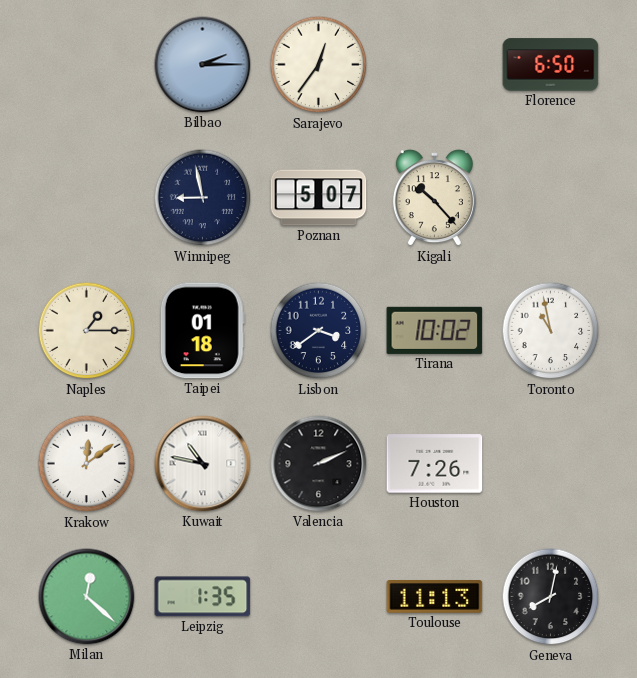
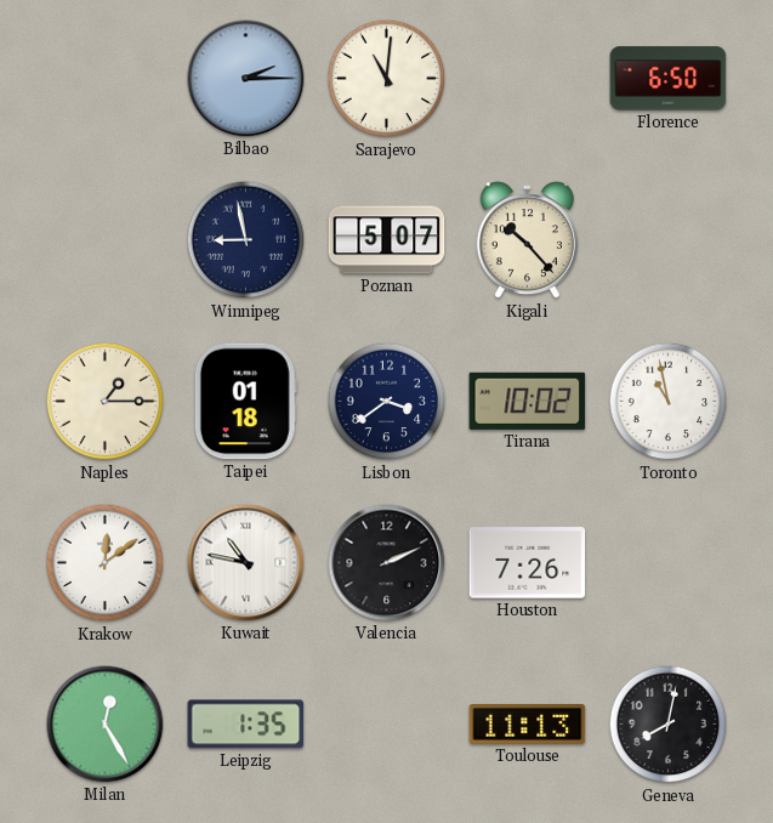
Sarajevo: 12:36 -> 11:01 (387, 79)
Milan: 12:22 -> 12:25 (106, 725)
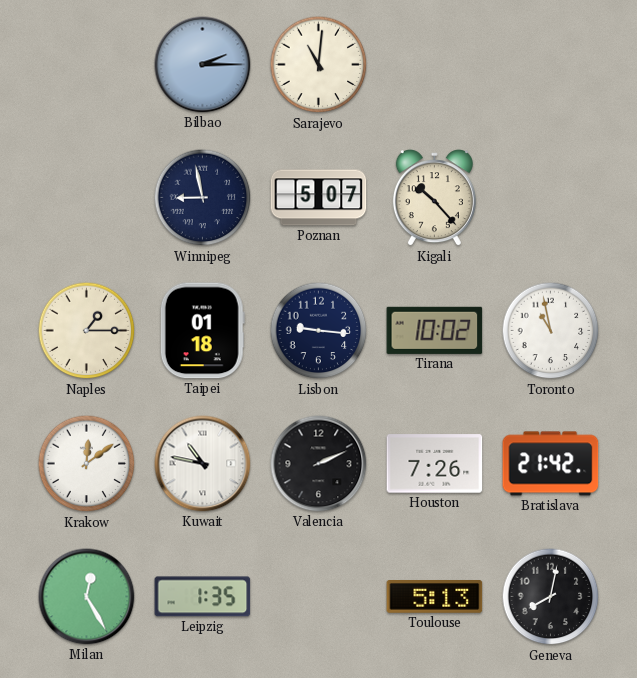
Florence: 6:50 -> none (669, 79)
Lisbon: 3:39 -> 9:16 (319, 331)
Bratislava: none -> 21:42 (551, 464)
Toulouse: 11:13 -> 5:13 (435, 597)
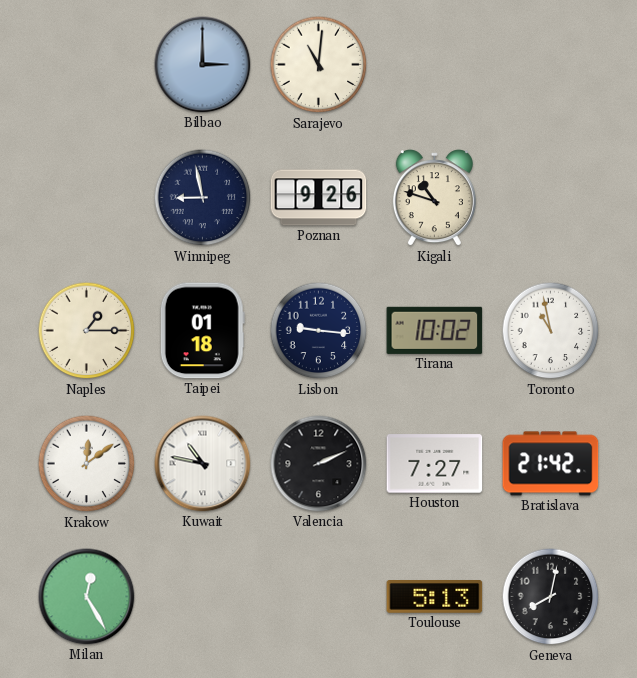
Bilbao: 2:15 -> 3:00 (203, 65)
Poznan: 5:07 -> 9:26 (319, 198)
Kigali: 10:23 -> 10:48 (434, 198)
Houston: 7:26 -> 7:27 (435, 464)
Leipzig: 1:35 -> none (203, 597)
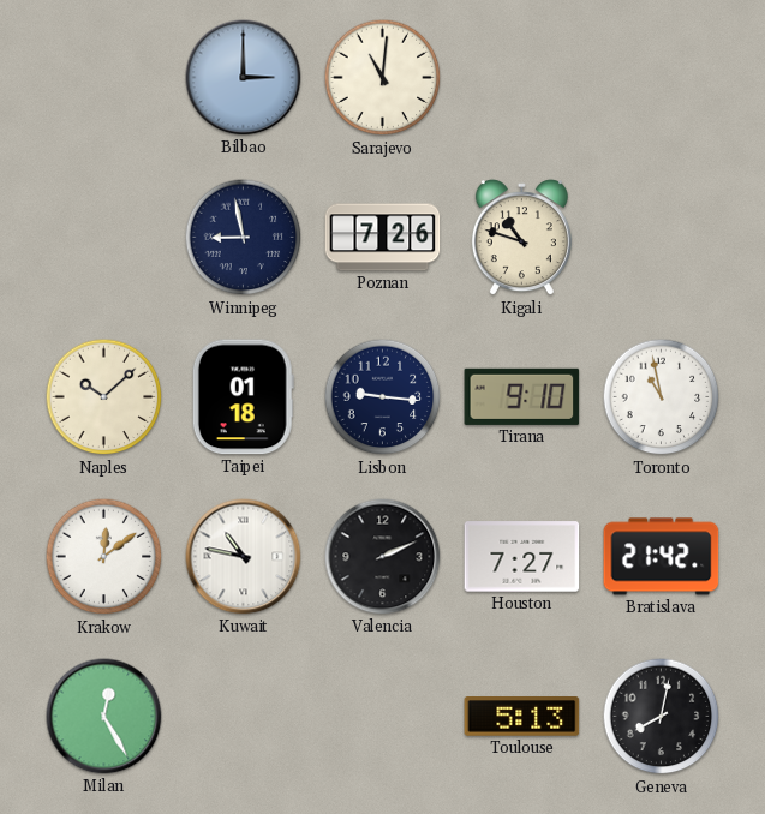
Poznan: 9:26 -> 7:26 (383, 238)
Naples: 1:15 -> 10:08 (104, 397)
Tirana: 10:02 -> 9:10 (522, 396)
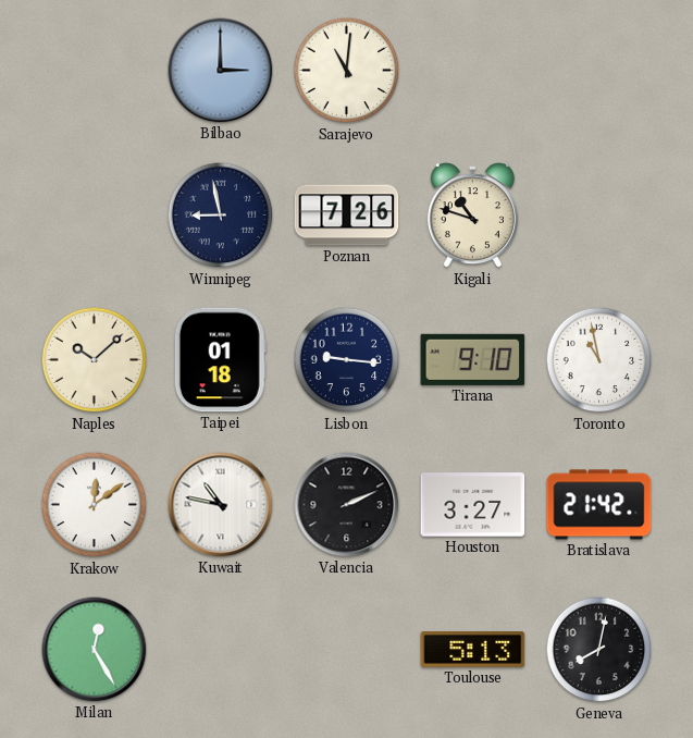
Houston: 7:27 -> 3:27 (473, 505)
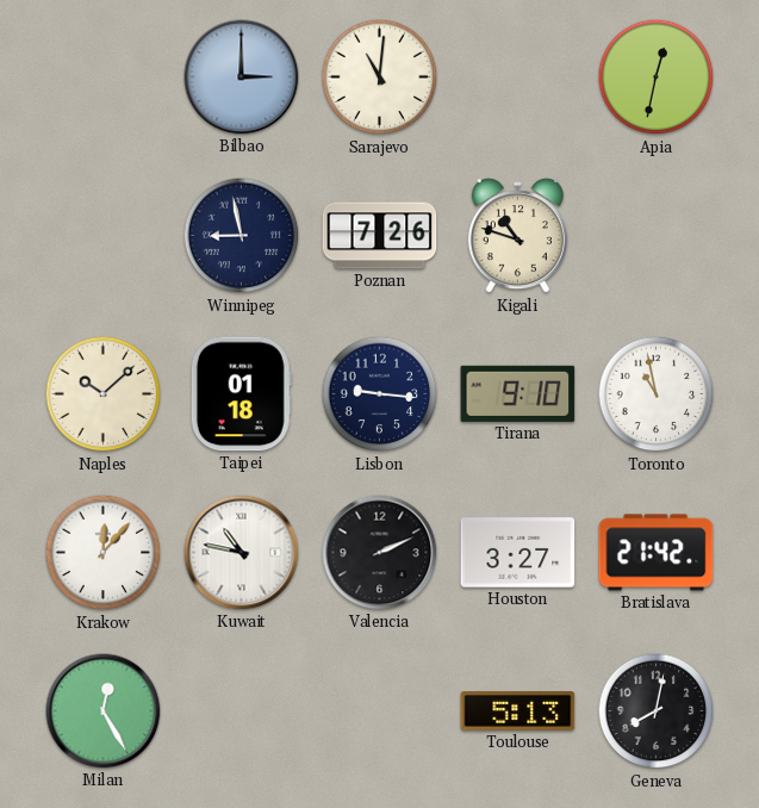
Apia: none -> 12:32 (657, 77)
Krakow: 12:09 -> 12:07 (104, 553)
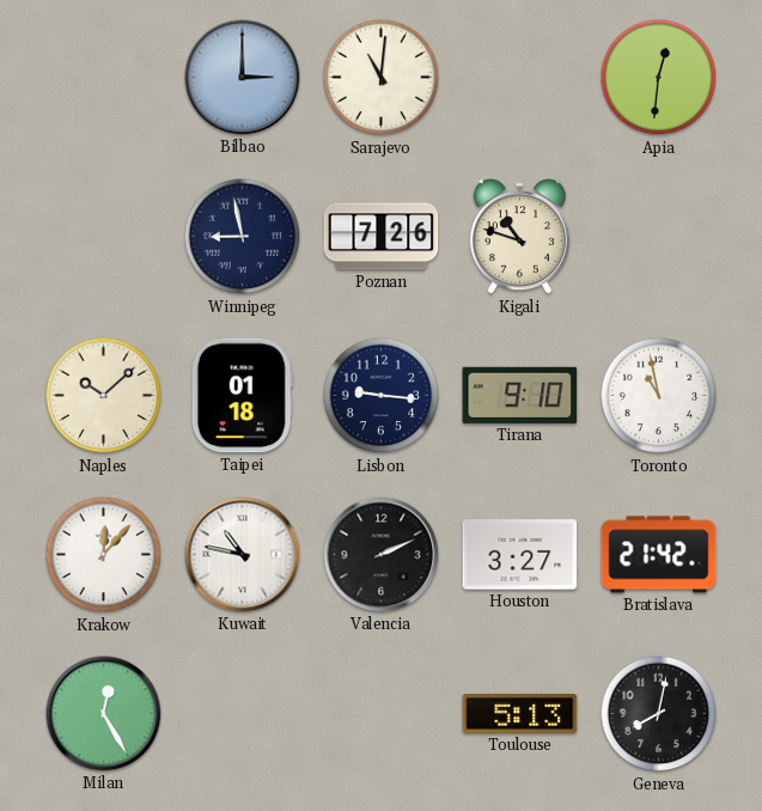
Apia: 12:32 -> 12:31 (659, 78)
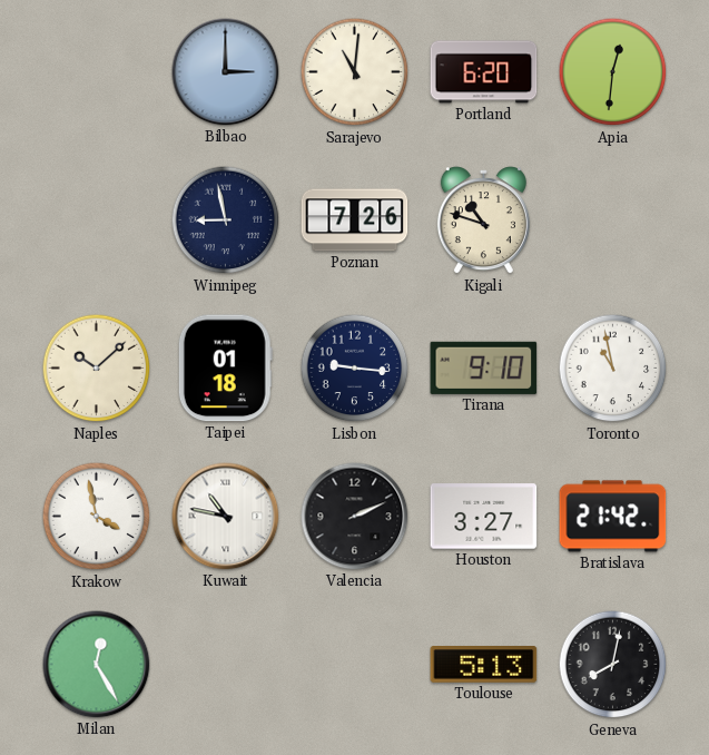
Portland: none -> 6:20 (484, 72)
Krakow: 12:07 -> 3:58 (97, 517)
